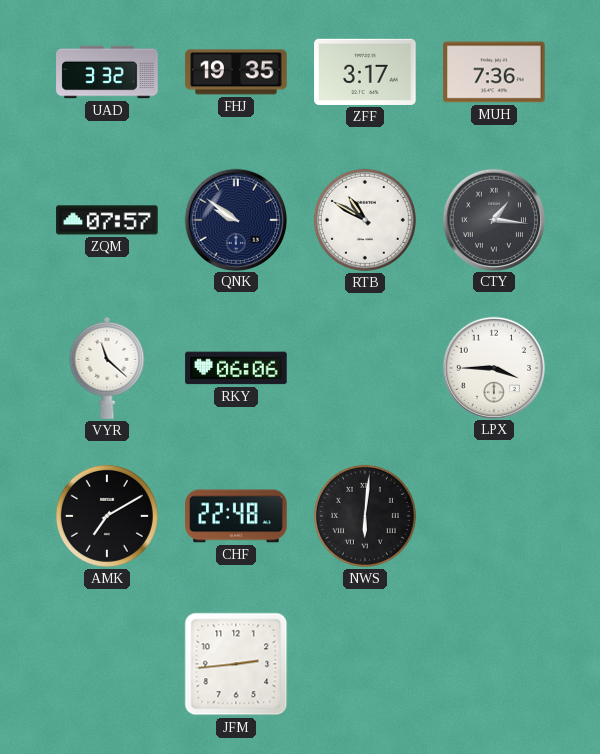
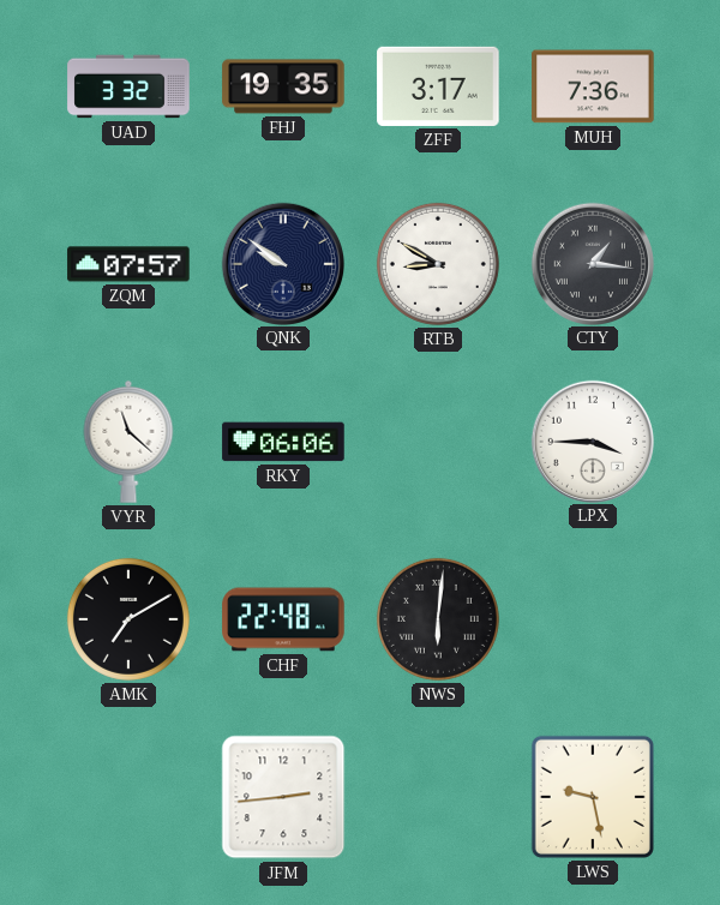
RTB: 10:50 -> 8:50 (438, 264)
LWS: none -> 9:28 (593, 797)
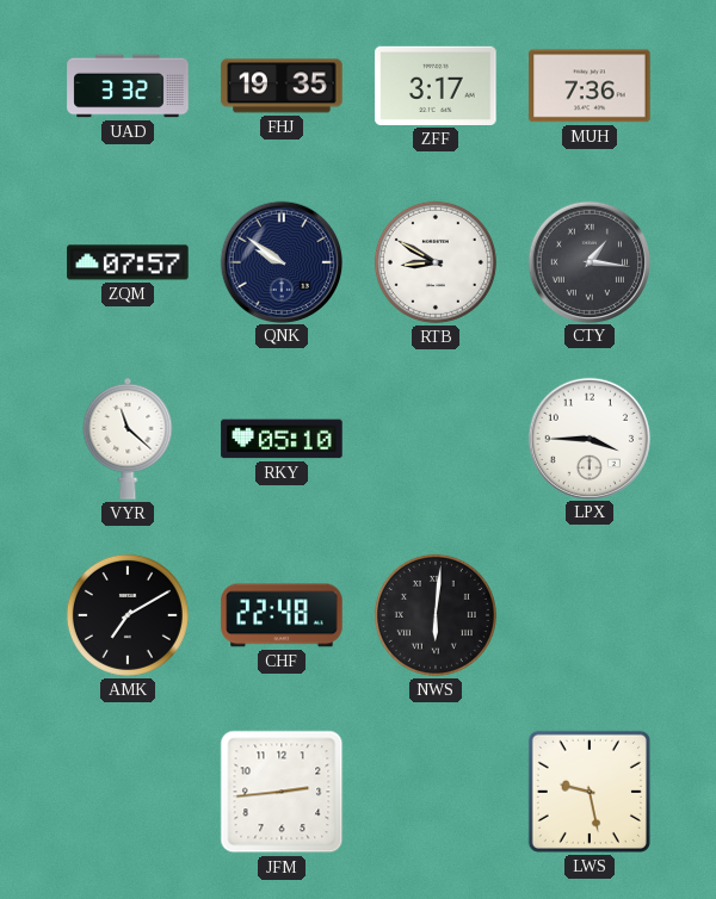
RKY: 06:06 -> 05:10 (282, 439)
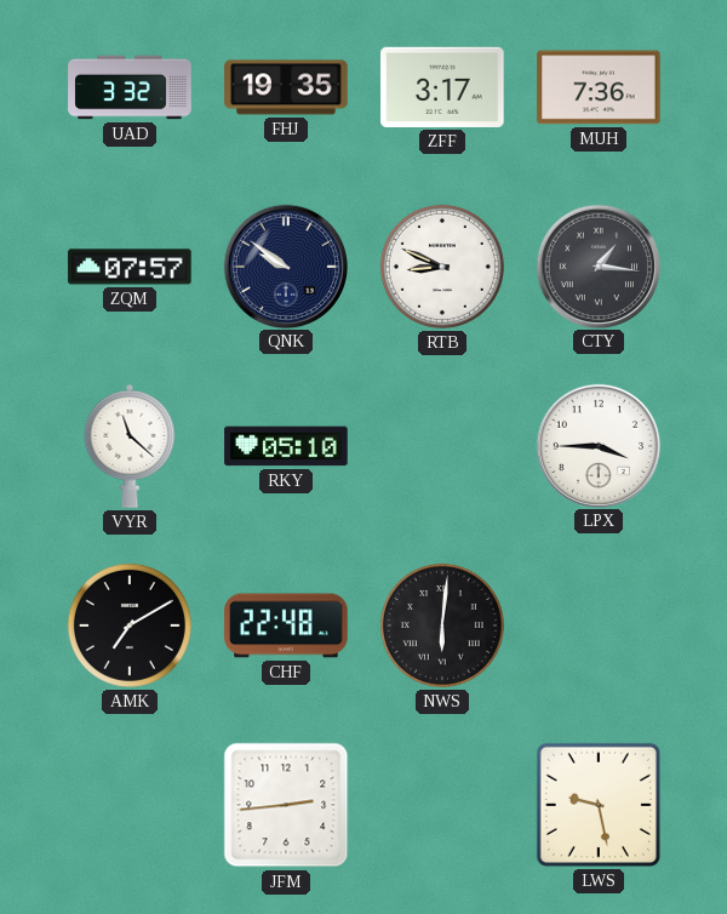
RTB: 8:50 -> 8:49 (442, 267)
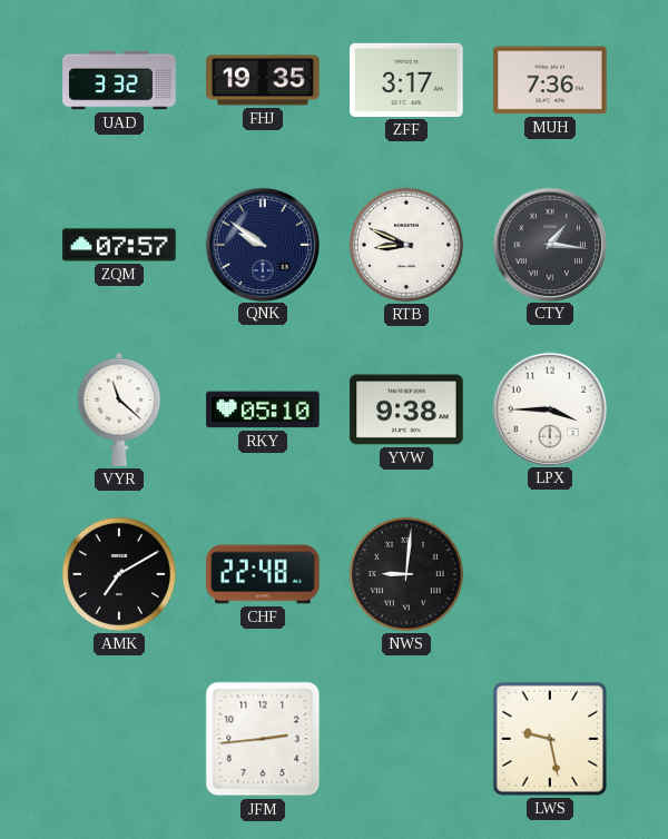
YVW: none -> 9:38 (406, 409)
NWS: 6:01 -> 9:01 (406, 574)
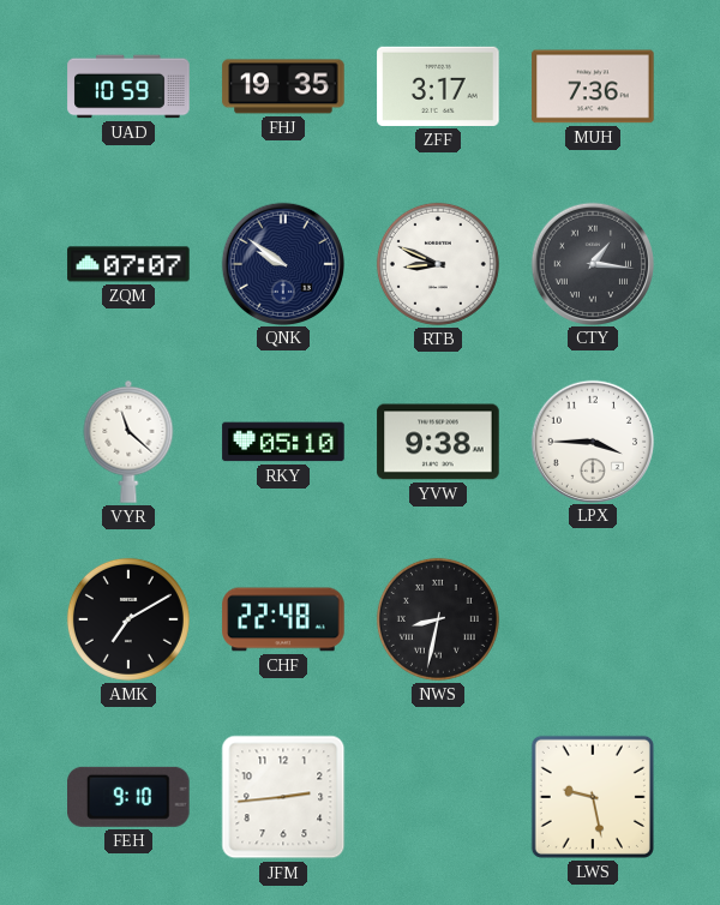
UAD: 3:32 -> 10:59 (128, 86)
ZQM: 07:57 -> 07:07 (128, 264)
NWS: 9:01 -> 8:32 (438, 619)
FEH: none -> 9:10 (128, 797)
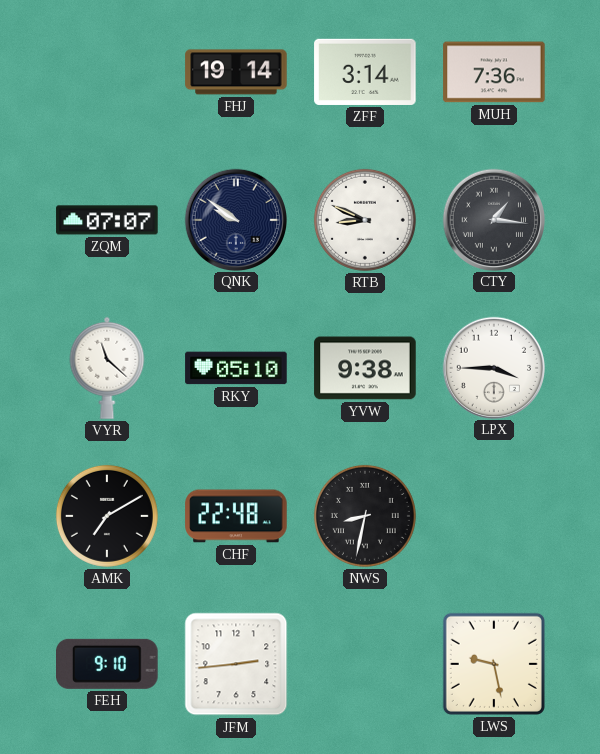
UAD: 10:59 -> none (128, 86)
FHJ: 19:35 -> 19:14 (236, 72)
ZFF: 3:17 -> 3:14 (365, 72)
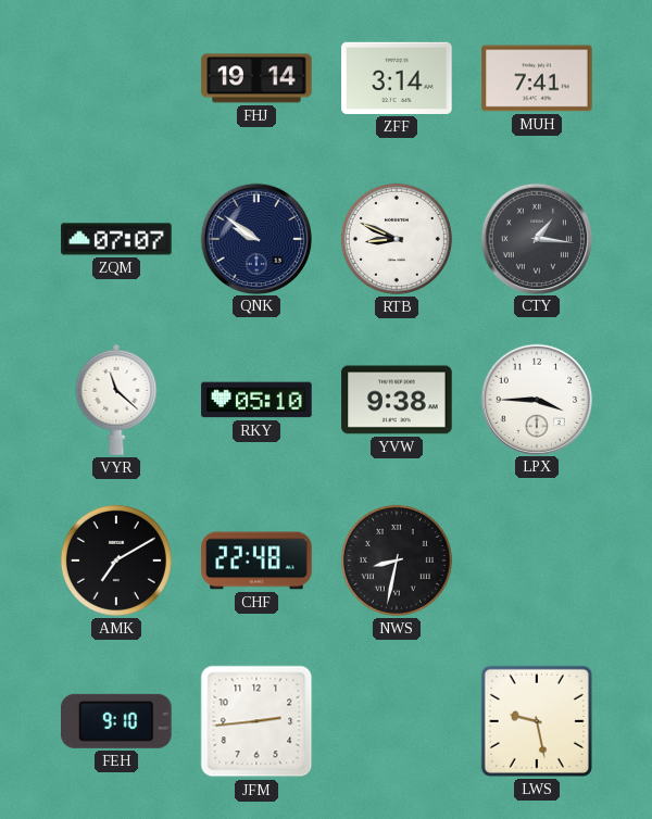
MUH: 7:36 -> 7:41 (537, 78)
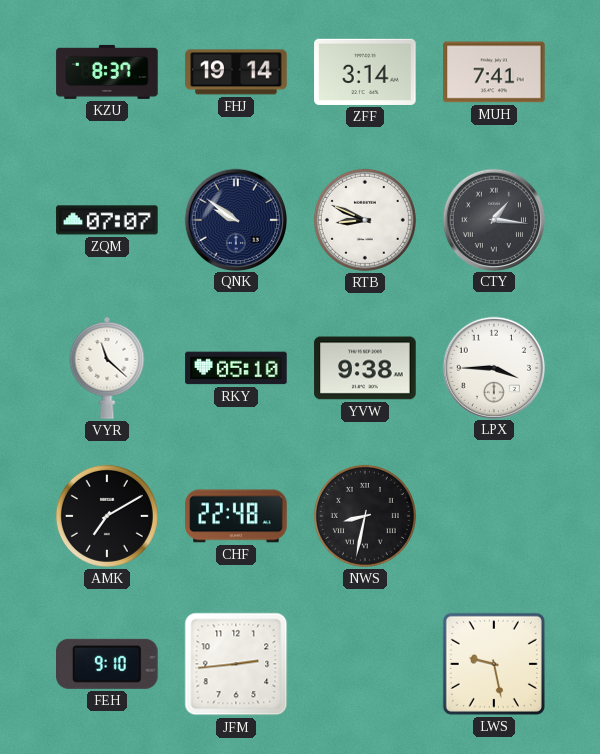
KZU: none -> 8:37 (107, 72)
